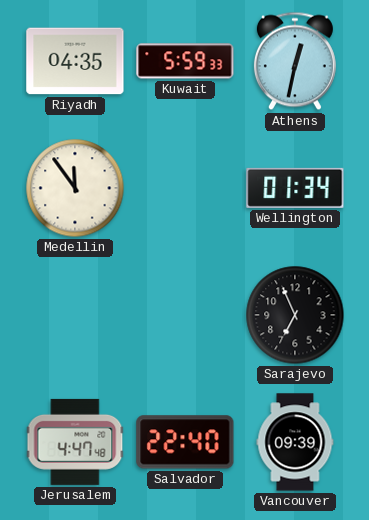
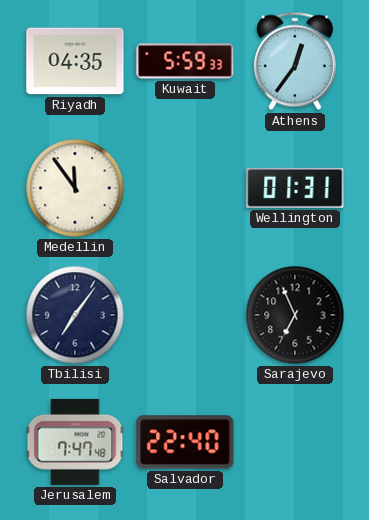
Athens: 12:32 -> 12:36 (295, 61)
Wellington: 01:34 -> 01:31 (295, 188)
Tbilisi: none -> 7:06 (75, 315)
Jerusalem: 4:47 -> 7:47 (75, 442)
Vancouver: 09:39 -> none (295, 442)
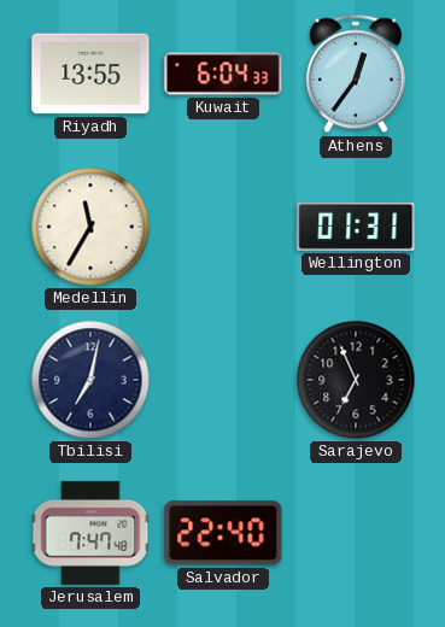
Riyadh: 04:35 -> 13:55 (90, 74)
Kuwait: 5:59 -> 6:04 (223, 74)
Medellin: 11:54 -> 11:35 (90, 227)
Tbilisi: 7:06 -> 7:02 (90, 380)
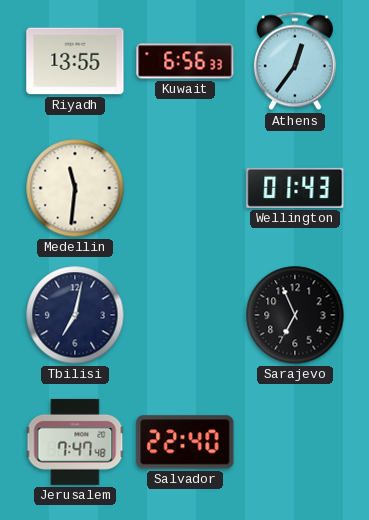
Kuwait: 6:04 -> 6:56 (185, 61)
Medellin: 11:35 -> 11:31 (75, 188)
Wellington: 01:31 -> 01:43 (295, 188)
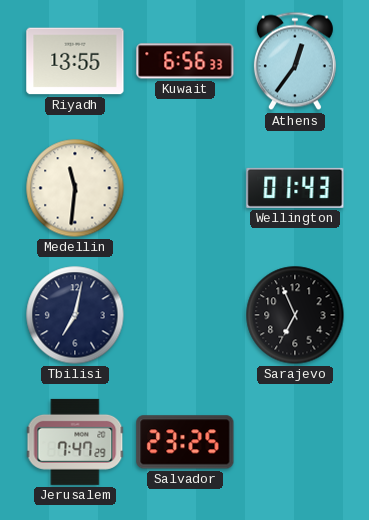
Jerusalem: 7:47:48 -> 7:47:29 (75, 442)
Salvador: 22:40 -> 23:25 (185, 442)
